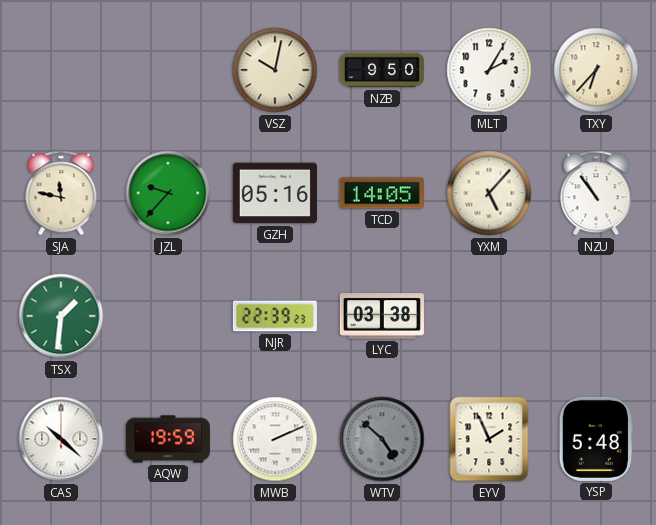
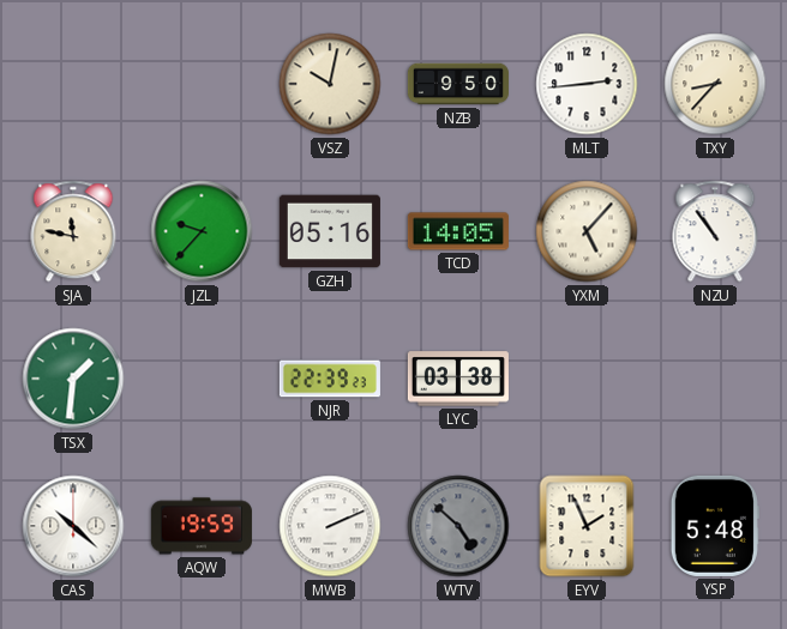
MLT: 2:05 -> 2:44 (587, 84)
TXY: 6:37 -> 8:37 (715, 84)
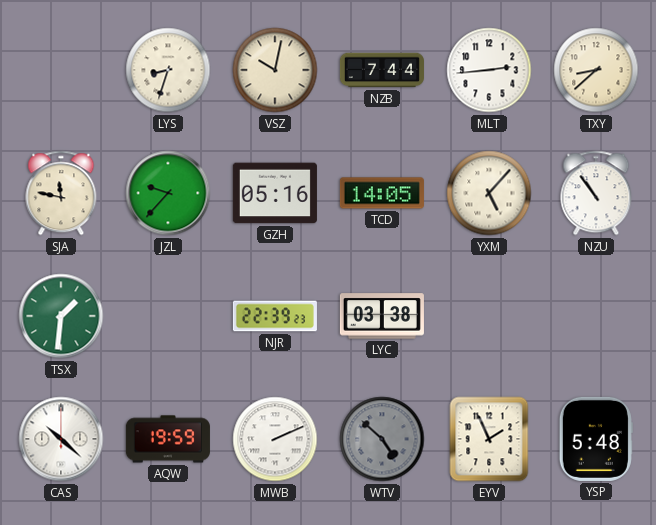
LYS: none -> 8:33 (168, 70)
NZB: 9:50 -> 7:44 (382, 70)
TXY: 8:37 -> 8:38 (596, 70)
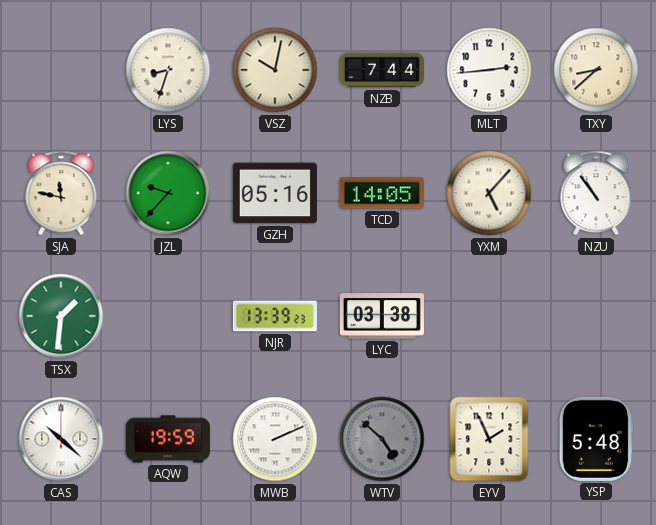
NJR: 22:39 -> 13:39 (275, 316)
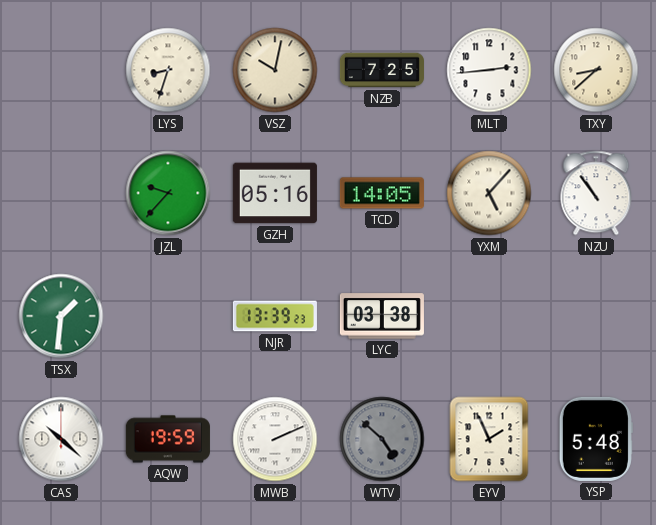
NZB: 7:44 -> 7:25 (382, 70)
SJA: 11:47 -> none (61, 193)
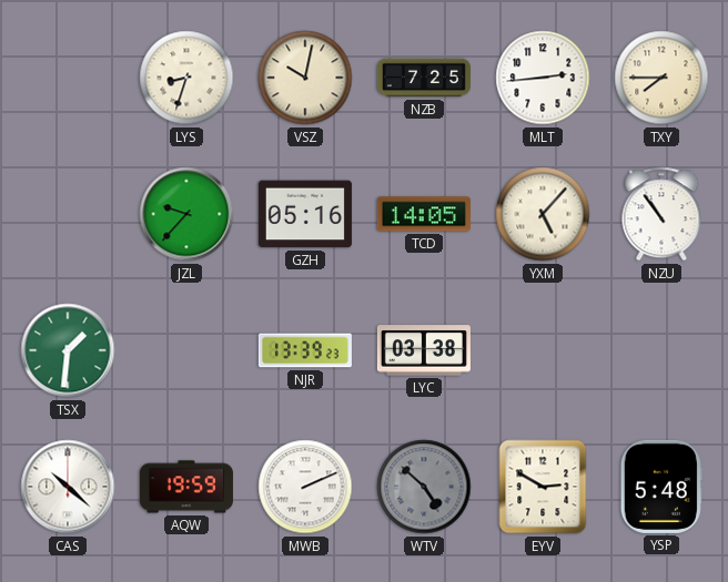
TXY: 8:38 -> 7:45 (661, 78)
EYV: 1:56 -> 2:50 (543, 487)
